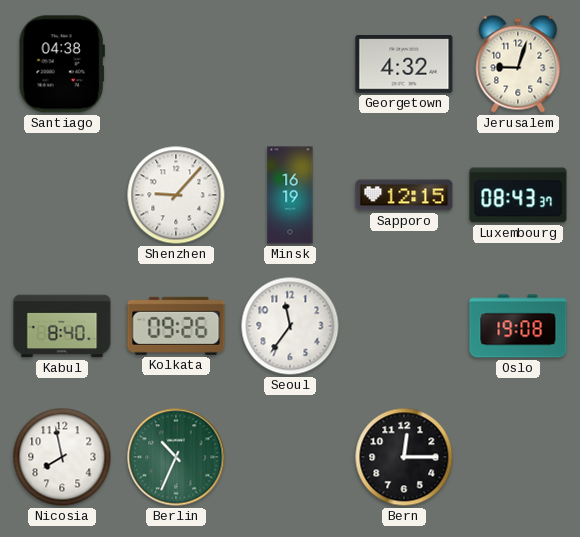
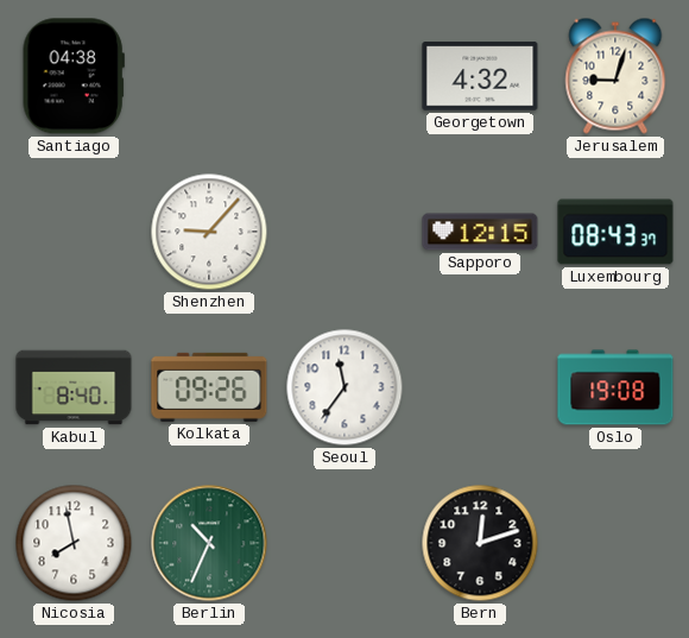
Minsk: 16:19 -> none (290, 195)
Bern: 12:15 -> 12:12 (480, 543)
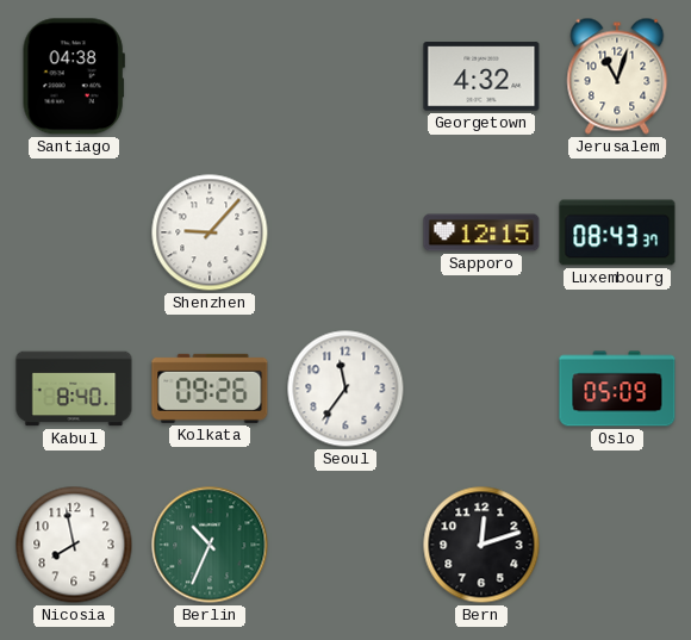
Jerusalem: 9:03 -> 11:03 (617, 76)
Oslo: 19:08 -> 05:09 (617, 389)
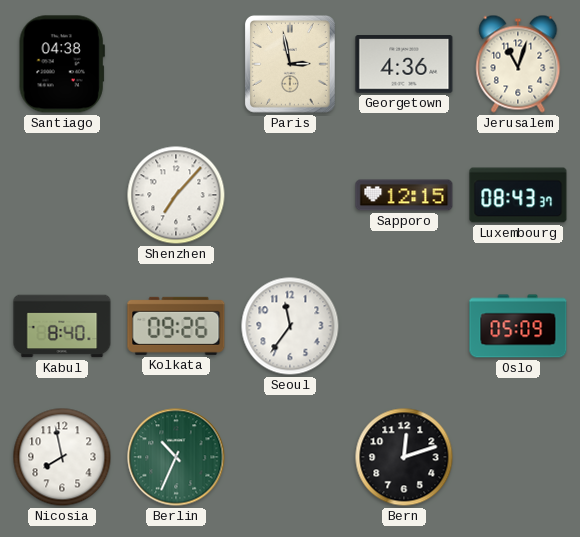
Paris: none -> 2:58 (290, 64)
Georgetown: 4:32 -> 4:36 (404, 64)
Shenzhen: 9:07 -> 7:07 (176, 195)
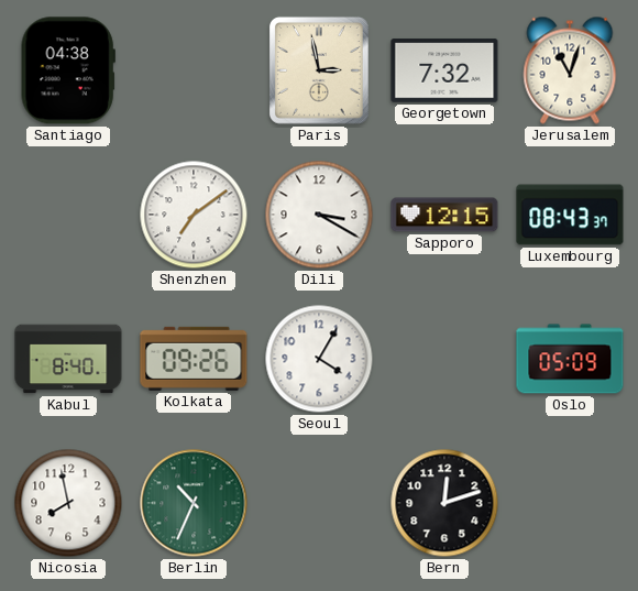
Georgetown: 4:36 -> 7:32 (444, 70)
Shenzhen: 7:07 -> 7:09 (194, 215)
Dili: none -> 3:20 (319, 215)
Seoul: 11:36 -> 4:05 (319, 359)
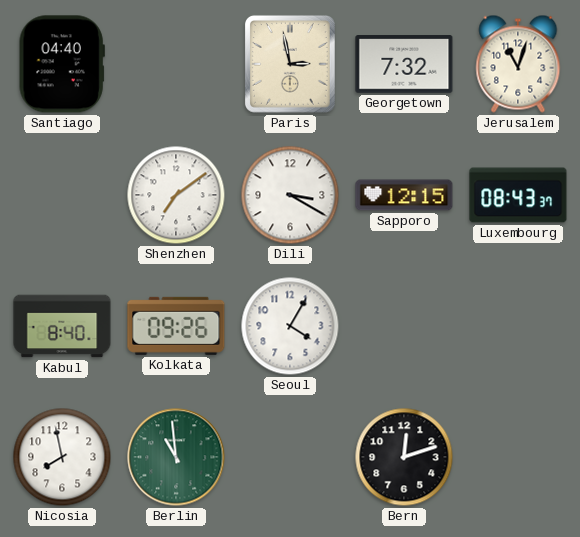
Santiago: 04:38 -> 04:40 (62, 64)
Oslo: 05:09 -> none (570, 359)
Berlin: 10:34 -> 10:59 (176, 457)
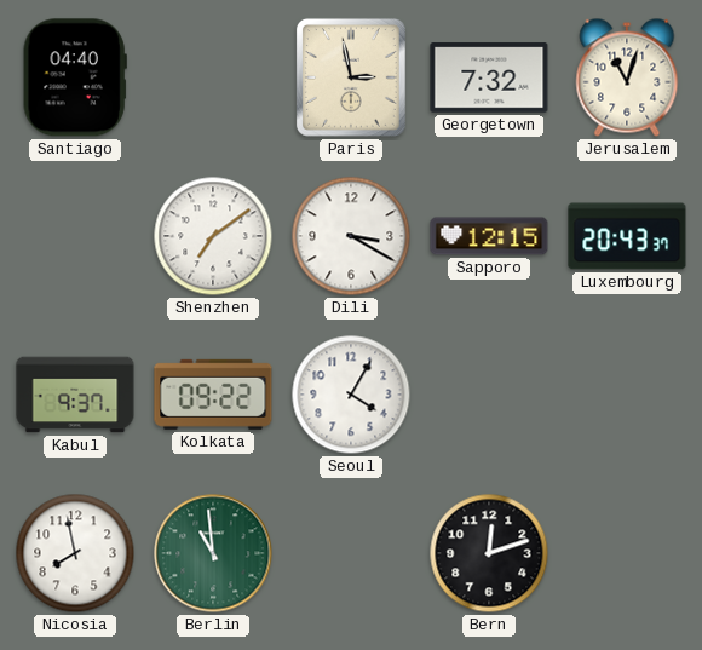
Luxembourg: 08:43 -> 20:43 (627, 236)
Kabul: 8:40 -> 9:37 (75, 395)
Kolkata: 09:26 -> 09:22 (213, 395)
